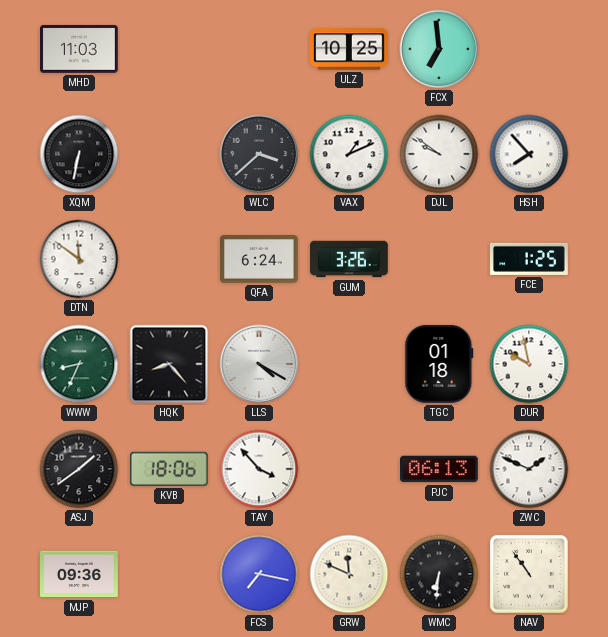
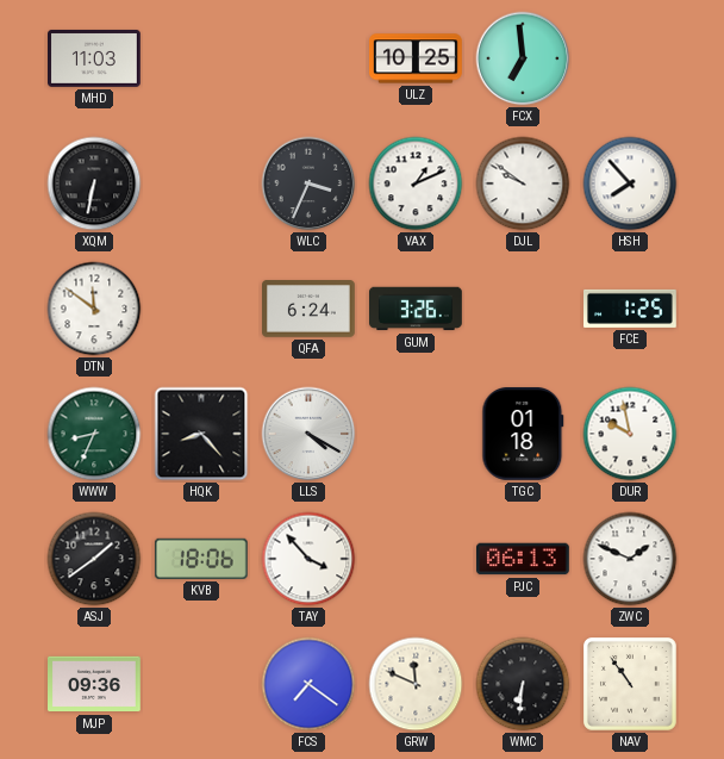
WLC: 3:38 -> 3:34 (308, 183)
FCS: 7:17 -> 7:21 (308, 684)
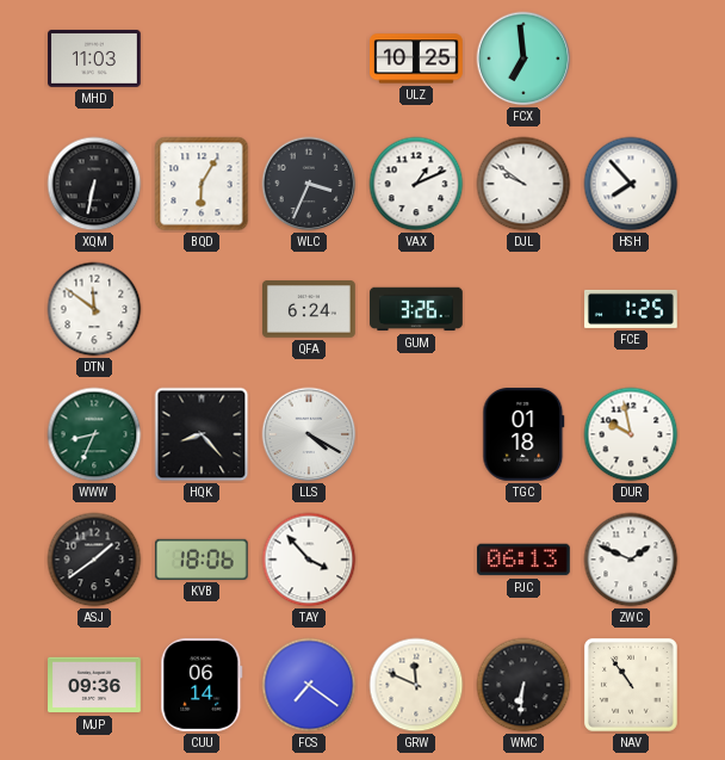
BQD: none -> 6:05 (202, 184)
CUU: none -> 06:14 (202, 685)
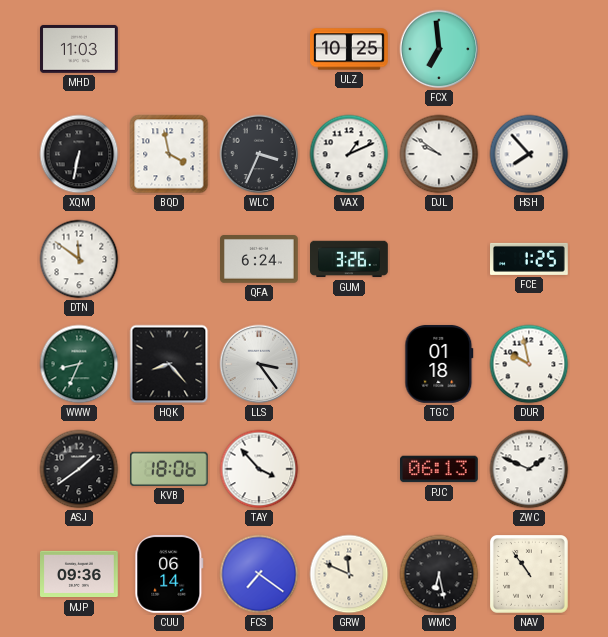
BQD: 6:05 -> 3:58 (169, 154)
LLS: 4:20 -> 3:24 (259, 364)
WMC: 6:31 -> 6:28 (439, 574)
